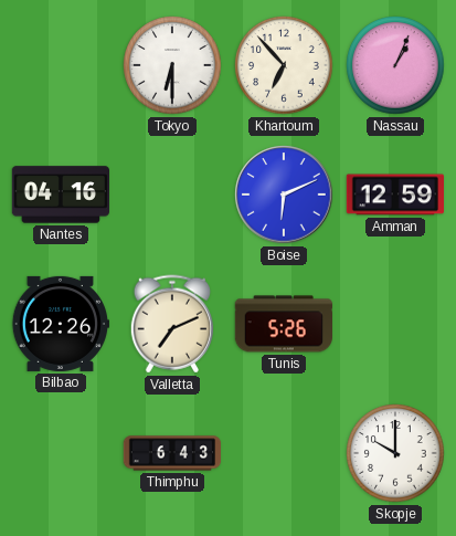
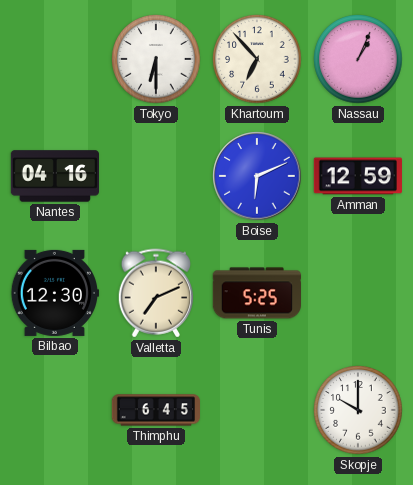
Bilbao: 12:26 -> 12:30 (54, 293)
Tunis: 5:26 -> 5:25 (256, 293)
Thimphu: 6:43 -> 6:45 (155, 410)
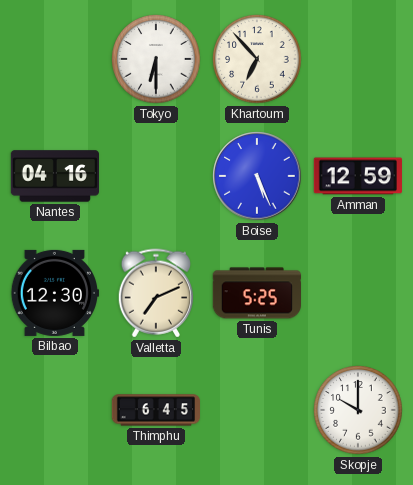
Nassau: 1:04 -> none (358, 59)
Boise: 6:11 -> 5:26 (257, 176)
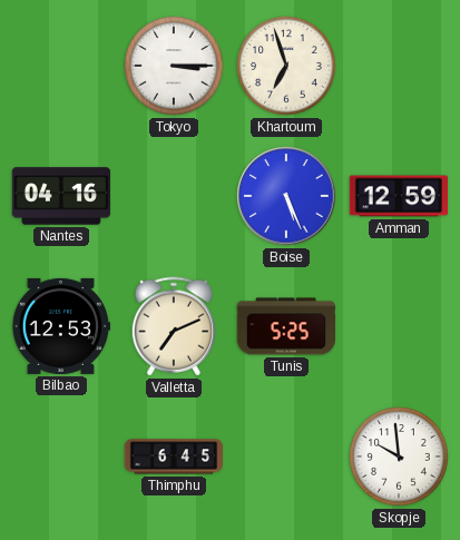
Tokyo: 6:30 -> 3:15 (174, 66)
Khartoum: 6:53 -> 6:57 (286, 66)
Bilbao: 12:30 -> 12:53 (60, 326)
Skopje: 10:00 -> 9:59 (399, 456)
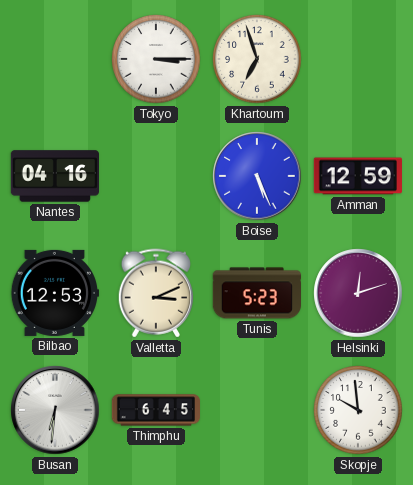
Valletta: 7:11 -> 3:11 (155, 293)
Tunis: 5:25 -> 5:23 (256, 293)
Helsinki: none -> 12:12 (358, 293)
Busan: none -> 6:31 (55, 410)
